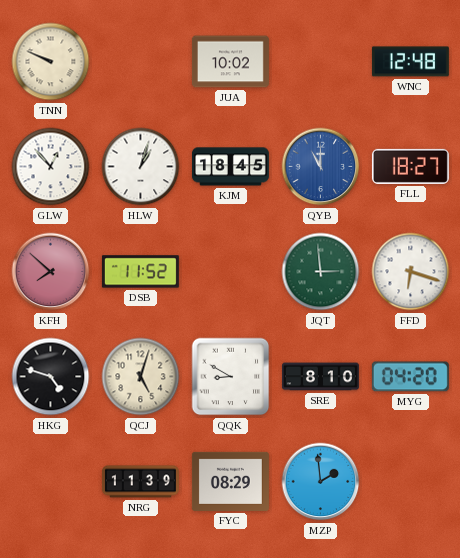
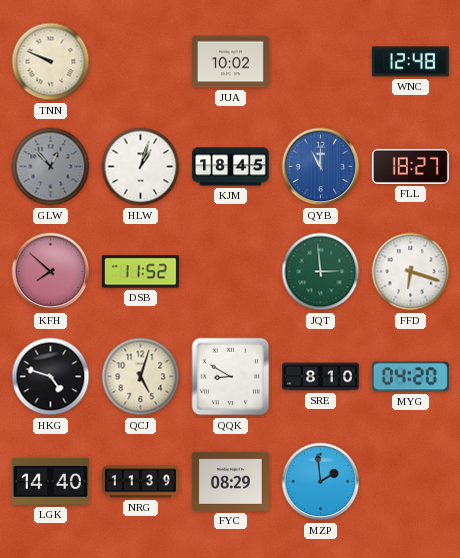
GLW dial: white -> grey (51, 167)
LGK: none -> 14:40 (50, 481)
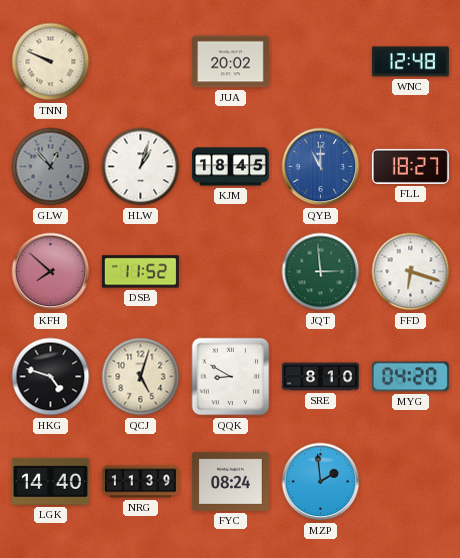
JUA: 10:02 -> 20:02 (230, 62)
FYC: 08:29 -> 08:24 (230, 481)
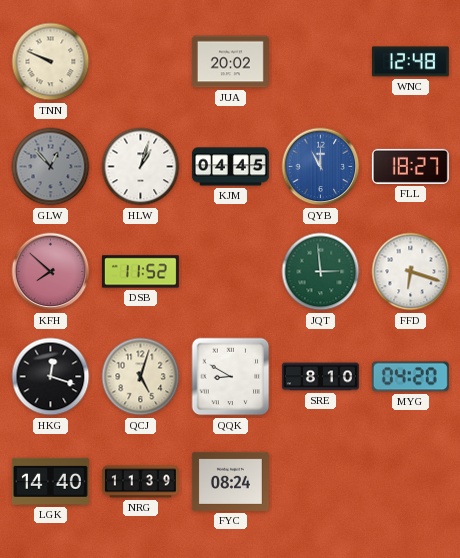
KJM: 18:45 -> 04:45 (230, 167)
HKG: 4:48 -> 12:18 (51, 377)
MZP: 1:59 -> none (321, 482)
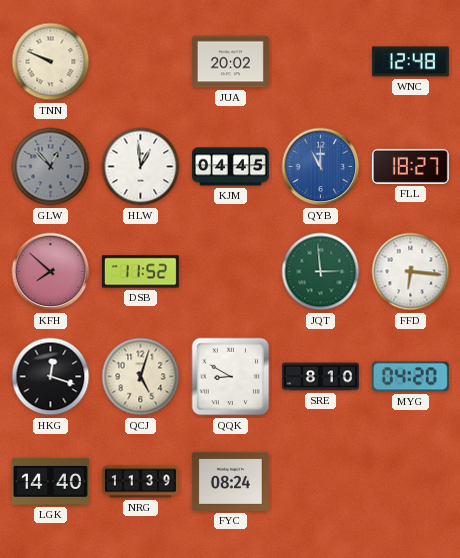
HLW: 1:03 -> 12:59 (141, 167)
FFD: 6:18 -> 6:16 (411, 272)
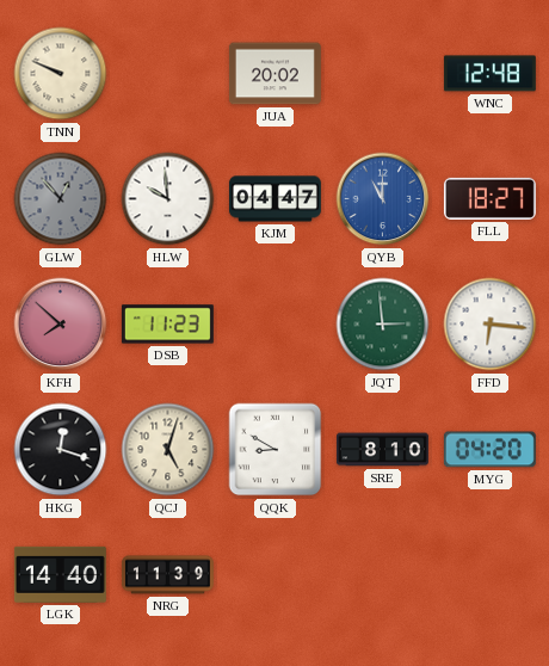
HLW: 12:59 -> 9:59 (168, 199)
KJM: 04:45 -> 04:47 (274, 199)
DSB: 11:52 -> 11:23 (167, 325)
FYC: 08:24 -> none (230, 481)
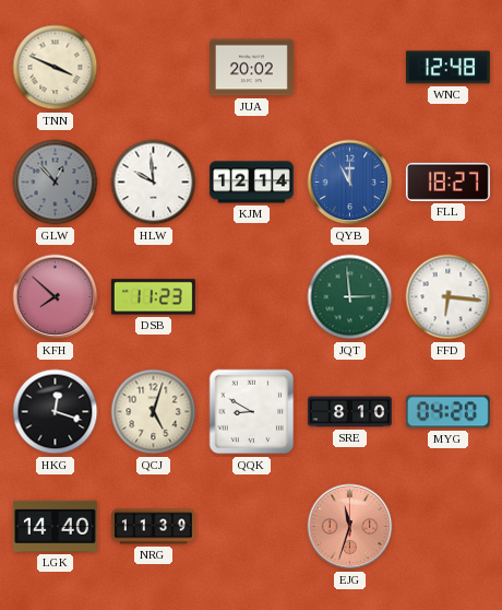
TNN: 9:49 -> 3:49 (56, 68)
KJM: 04:47 -> 12:14 (251, 183)
EJG: none -> 11:33 (350, 527)
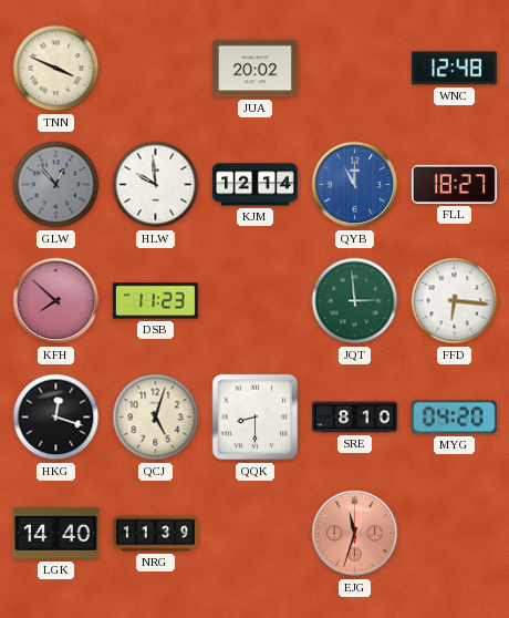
QQK: 8:50 -> 8:30 (256, 418)
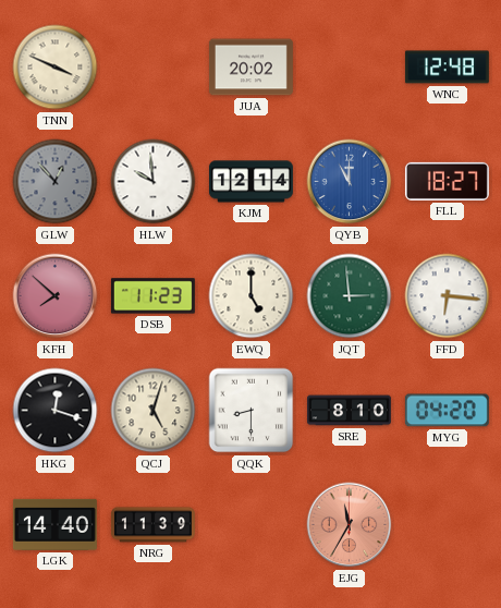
EWQ: none -> 5:00 (252, 296)
EJG: 11:33 -> 11:35 (350, 525)
